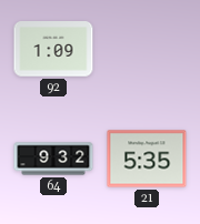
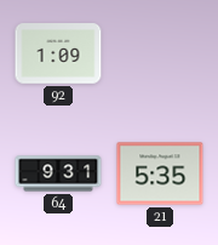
64: 9:32 -> 9:31 (58, 173)
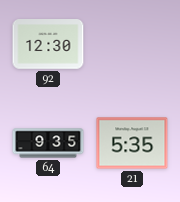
92: 1:09 -> 12:30 (48, 44)
64: 9:31 -> 9:35 (48, 143)
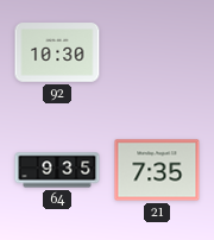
92: 12:30 -> 10:30 (57, 52)
21: 5:35 -> 7:35 (157, 170)
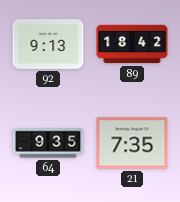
92: 10:30 -> 9:13 (48, 44)
89: none -> 18:42 (132, 44)
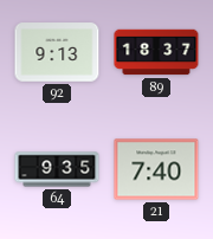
89: 18:42 -> 18:37 (156, 52)
21: 7:35 -> 7:40 (156, 169)
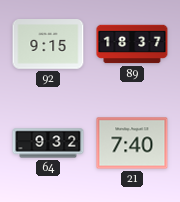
92: 9:13 -> 9:15 (48, 44)
64: 9:35 -> 9:32 (48, 143)
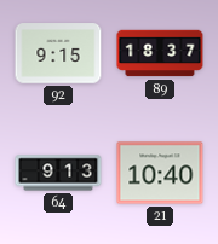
64: 9:32 -> 9:13 (58, 173)
21: 7:40 -> 10:40 (160, 173)
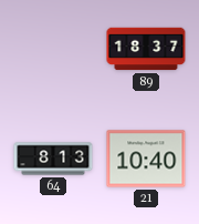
92: 9:15 -> none (58, 53)
64: 9:13 -> 8:13 (53, 159)
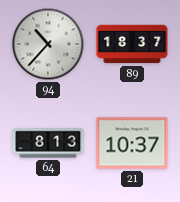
94: none -> 10:37 (48, 44)
21: 10:40 -> 10:37 (132, 143)
